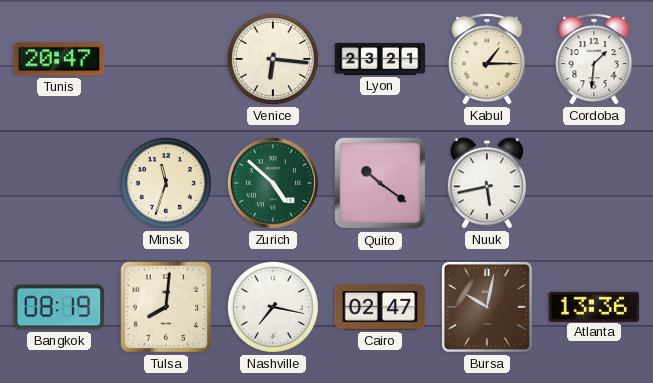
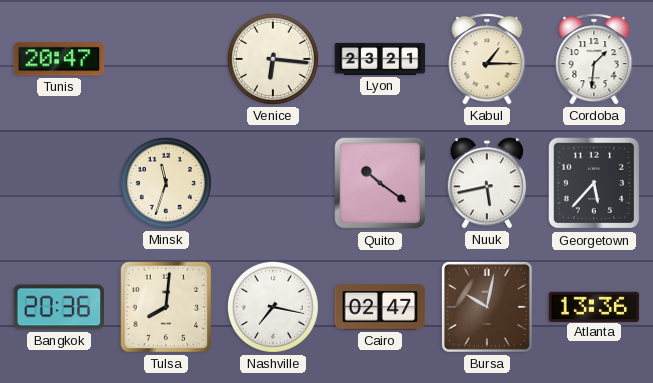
Zurich: 4:52 -> none (273, 183)
Georgetown: none -> 5:37 (594, 183)
Bangkok: 08:19 -> 20:36 (59, 307)
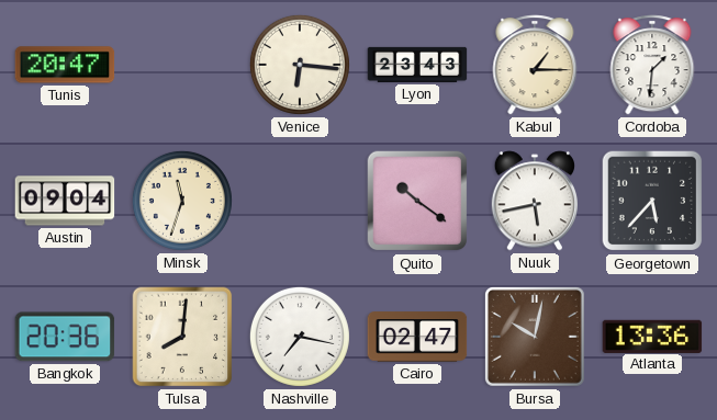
Lyon: 23:21 -> 23:43 (417, 65)
Austin: none -> 09:04 (65, 201)
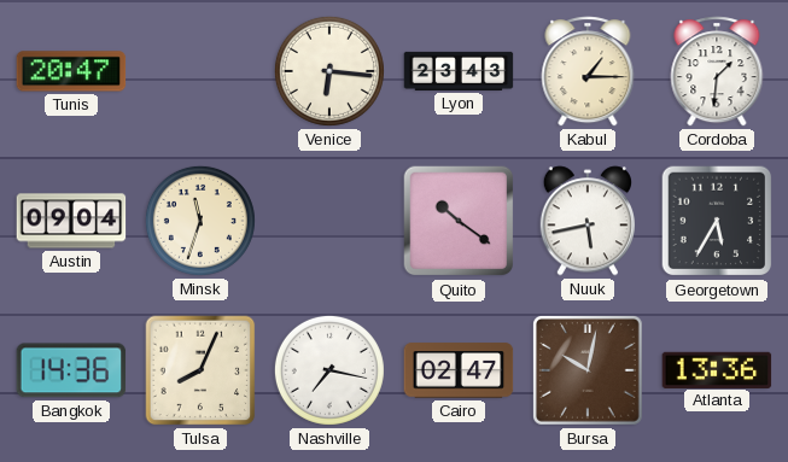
Georgetown: 5:37 -> 5:35 (717, 221)
Bangkok: 20:36 -> 14:36 (71, 370)
Tulsa: 8:01 -> 8:04 (200, 370)
